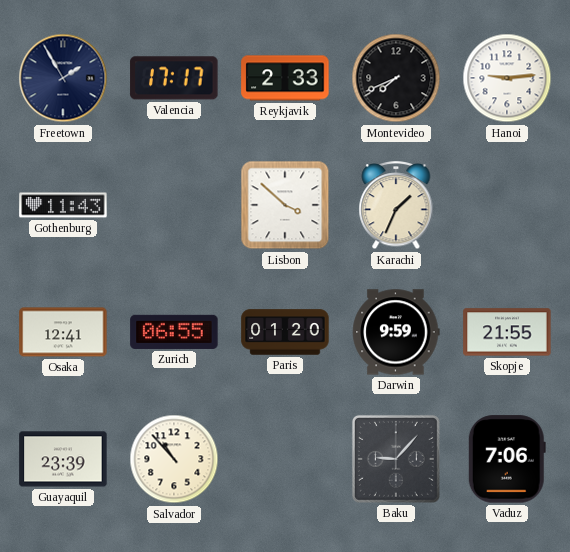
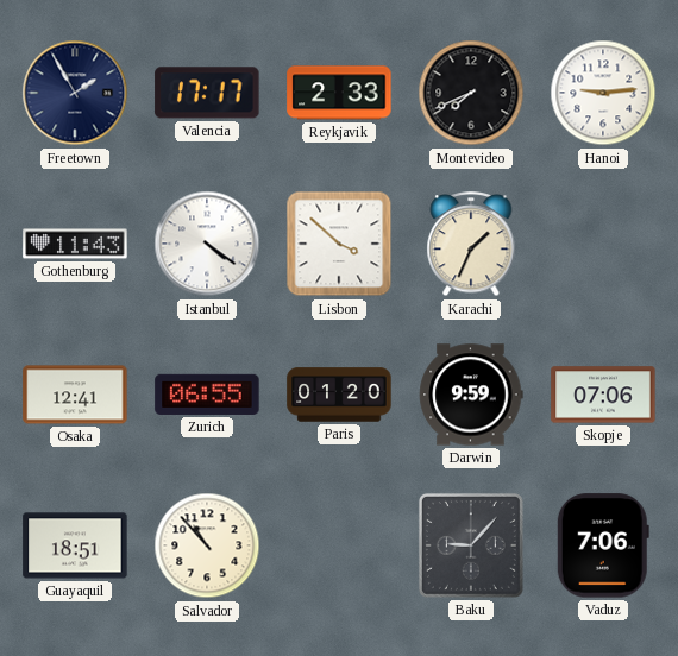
Istanbul: none -> 4:21 (207, 244)
Skopje: 21:55 -> 07:06 (603, 395)
Guayaquil: 23:39 -> 18:51 (75, 545)
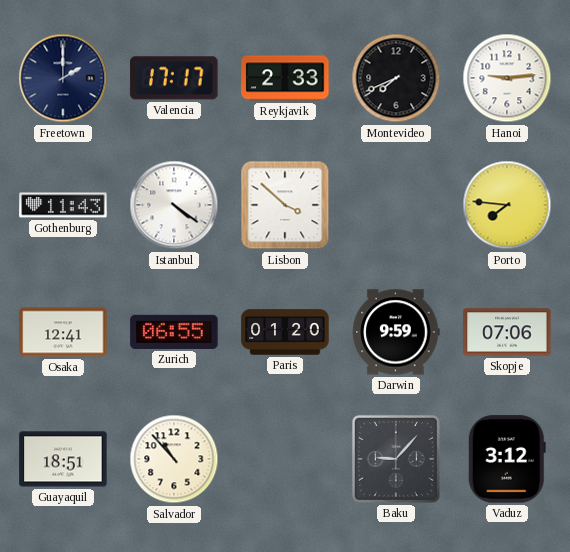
Freetown: 1:55 -> 2:00 (63, 78)
Karachi: 1:34 -> none (471, 245)
Porto: none -> 7:46 (507, 205)
Vaduz: 7:06 -> 3:12 (507, 459)
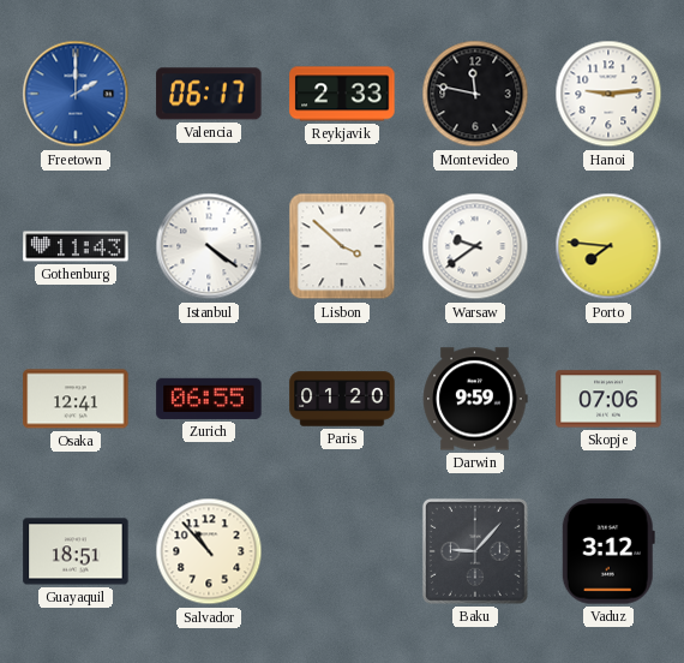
Freetown dial: navy -> blue (76, 94)
Valencia: 17:17 -> 06:17 (209, 94)
Montevideo: 7:41 -> 11:47 (475, 94)
Warsaw: none -> 9:39 (475, 246)
